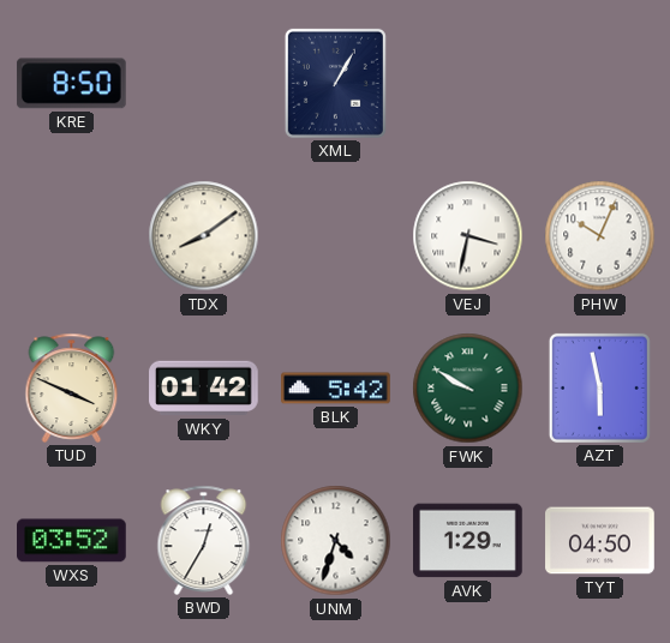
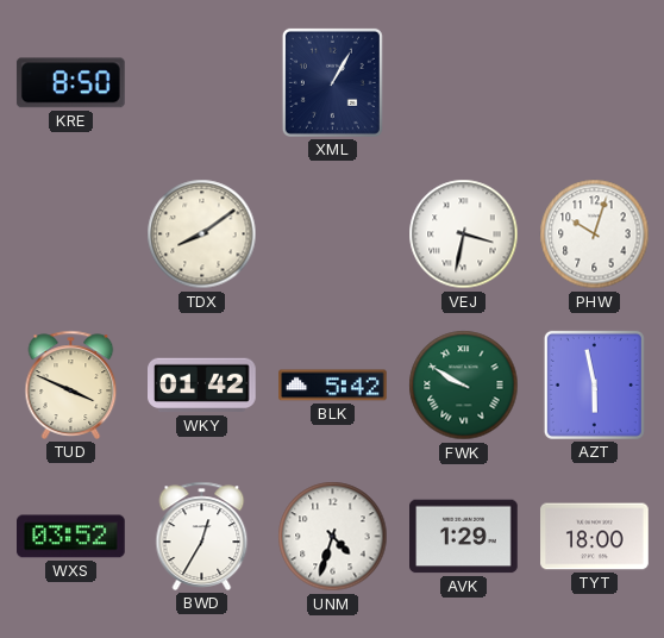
PHW: 10:04 -> 10:03 (595, 234)
TYT: 04:50 -> 18:00 (595, 537)
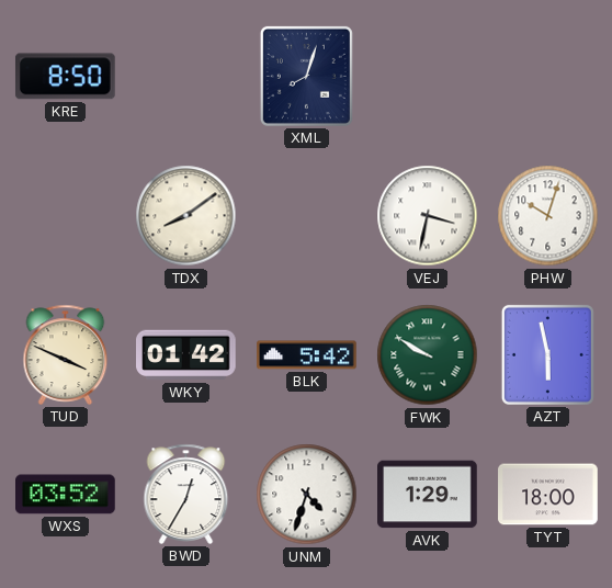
XML: 1:05 -> 8:03 (306, 76)
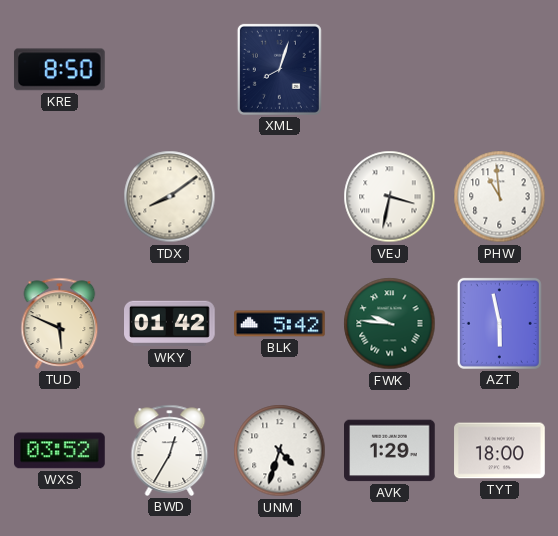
PHW: 10:03 -> 10:59 (500, 197)
TUD: 3:49 -> 5:49 (60, 323)
FWK: 9:50 -> 9:46 (390, 324)
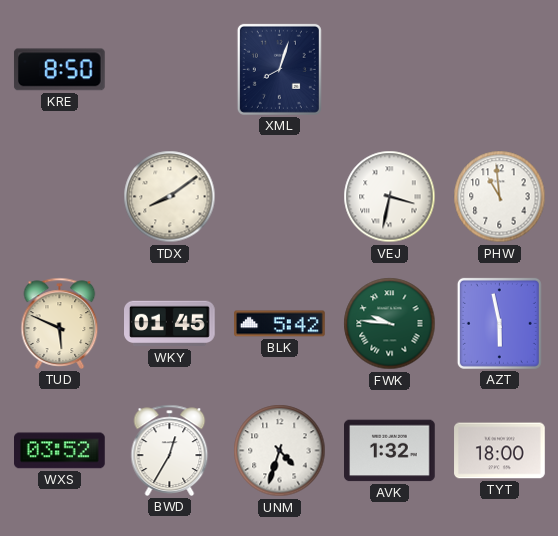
WKY: 01:42 -> 01:45 (170, 324)
AVK: 1:29 -> 1:32 (390, 451)
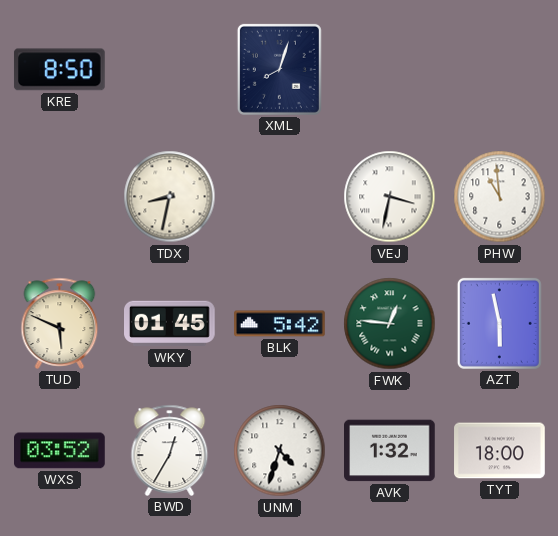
TDX: 8:09 -> 8:32 (170, 197)
FWK: 9:46 -> 12:46 (390, 324)
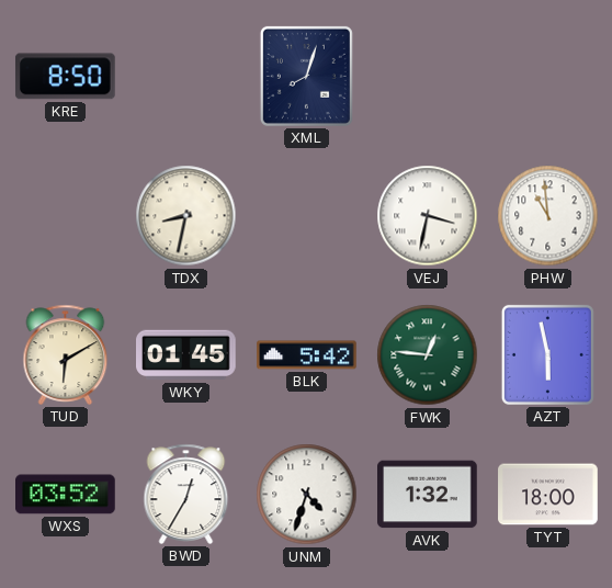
TUD: 5:49 -> 6:10 (66, 354)
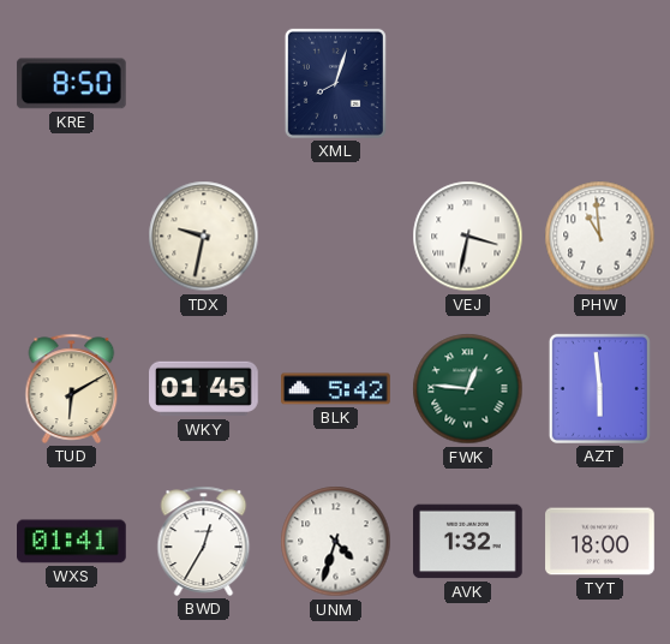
TDX: 8:32 -> 9:32 (204, 237)
AZT: 5:58 -> 5:59 (599, 388)
WXS: 03:52 -> 01:41 (72, 542)
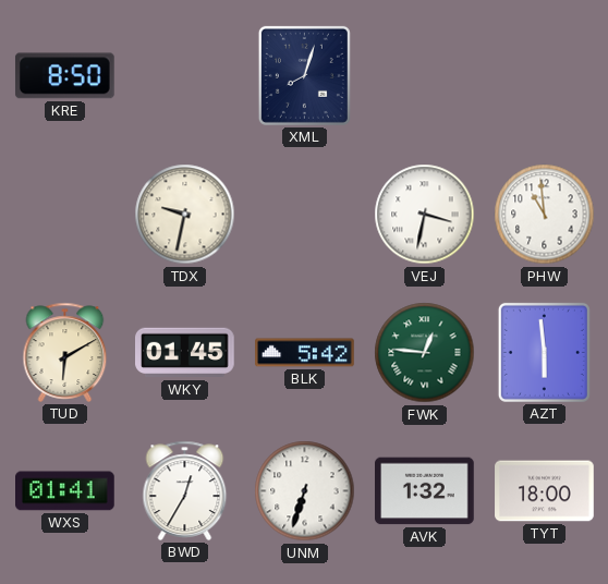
UNM: 4:33 -> 6:33 (305, 491)
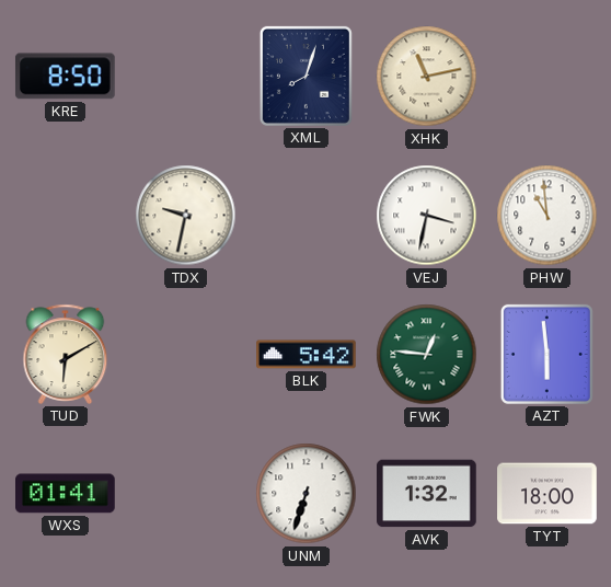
XHK: none -> 11:13 (427, 77)
WKY: 01:45 -> none (185, 353)
BWD: 12:35 -> none (185, 490)
